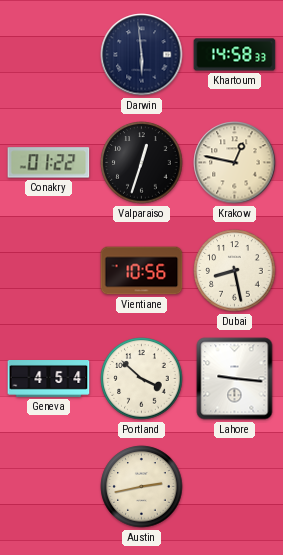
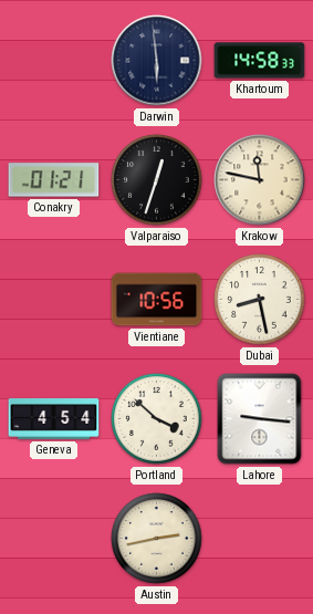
Conakry: 01:22 -> 01:21 (54, 180)
Krakow: 12:47 -> 11:47 (260, 180)
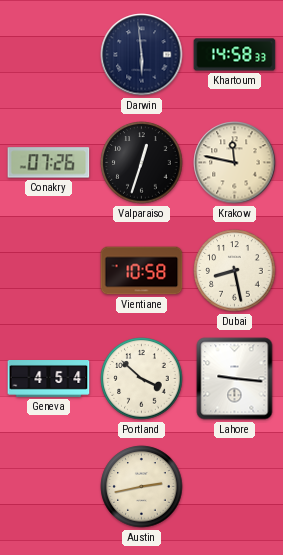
Conakry: 01:21 -> 07:26 (49, 163)
Vientiane: 10:56 -> 10:58 (142, 271)
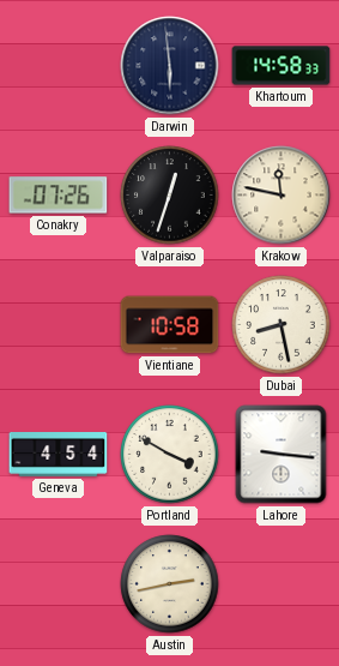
Portland: 3:52 -> 3:50 (170, 455)
